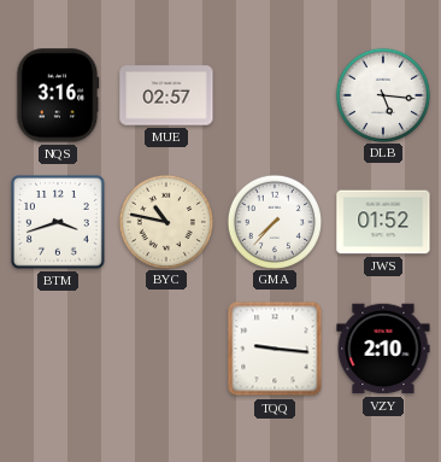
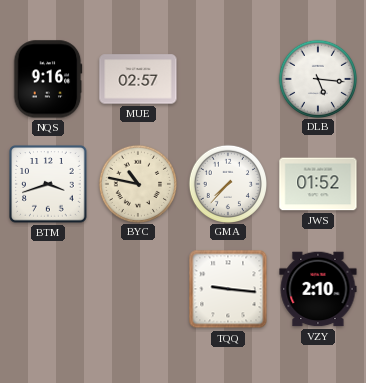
NQS: 3:16 -> 9:16 (48, 79)
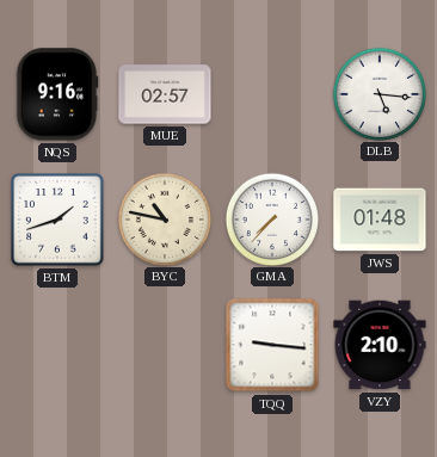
BTM: 3:42 -> 1:42 (57, 220)
JWS: 01:52 -> 01:48 (380, 220)
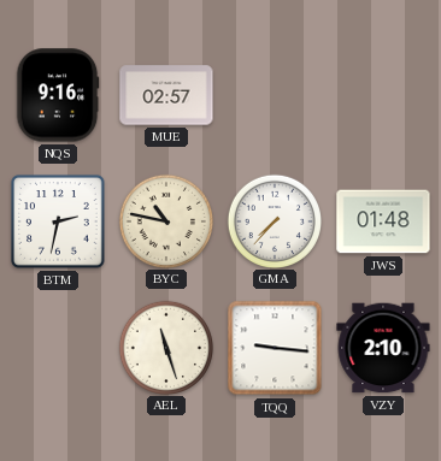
DLB: 5:16 -> none (378, 93)
BTM: 1:42 -> 2:32 (58, 221)
AEL: none -> 11:27 (165, 347)
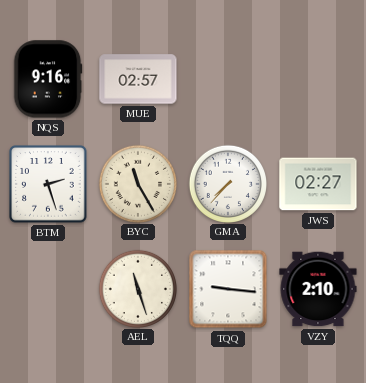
BTM: 2:32 -> 2:27 (48, 184)
BYC: 10:47 -> 11:25 (137, 183)
JWS: 01:48 -> 02:27 (318, 184)
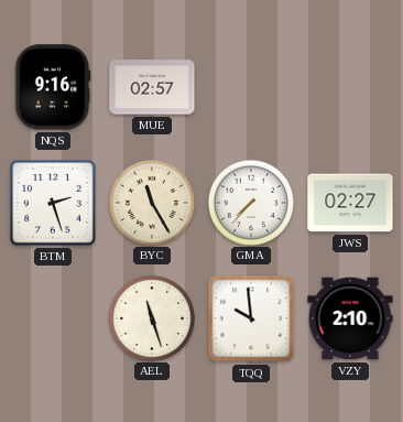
TQQ: 9:16 -> 9:59 (251, 318)
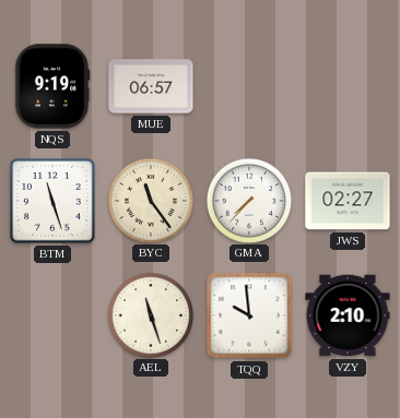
NQS: 9:16 -> 9:19 (52, 86)
MUE: 02:57 -> 06:57 (151, 86)
BTM: 2:27 -> 11:27 (52, 201)
BYC: 11:25 -> 11:24 (150, 200)
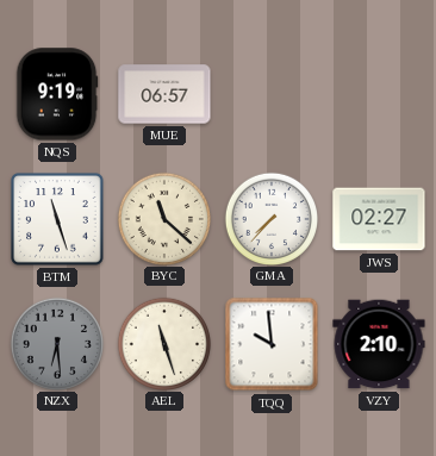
BYC: 11:24 -> 11:22 (163, 218)
NZX: none -> 6:29 (56, 343)
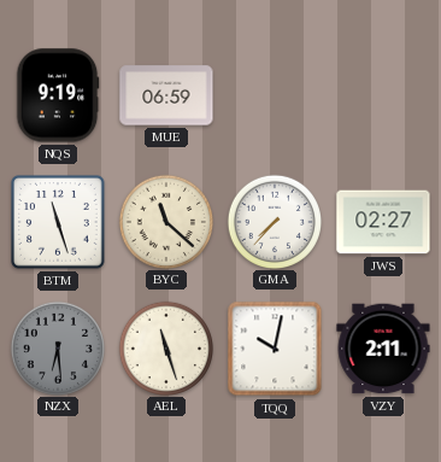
MUE: 06:57 -> 06:59 (166, 95)
TQQ: 9:59 -> 10:02 (275, 349)
VZY: 2:10 -> 2:11 (383, 349)
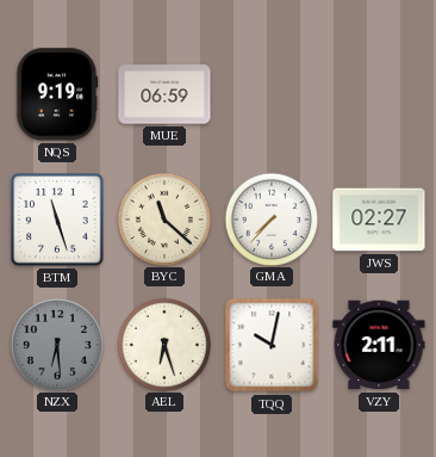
AEL: 11:27 -> 6:27 (163, 344)
